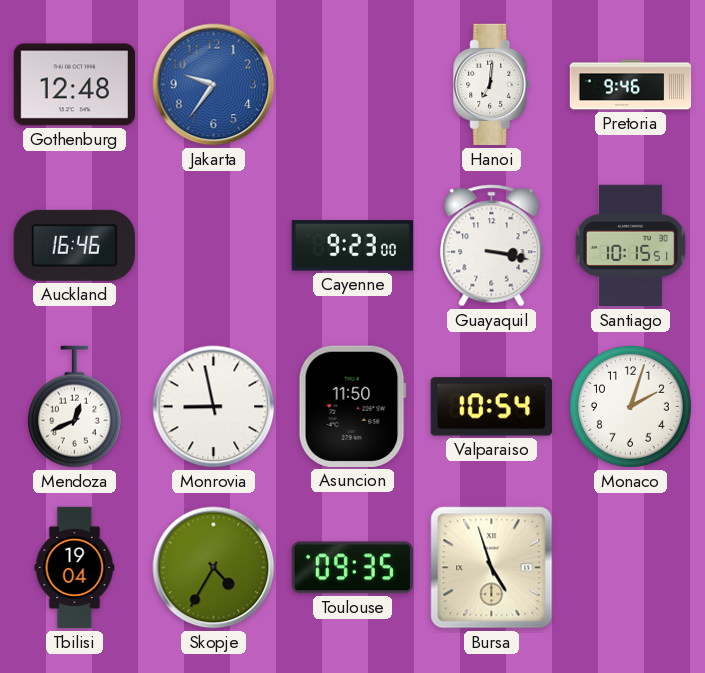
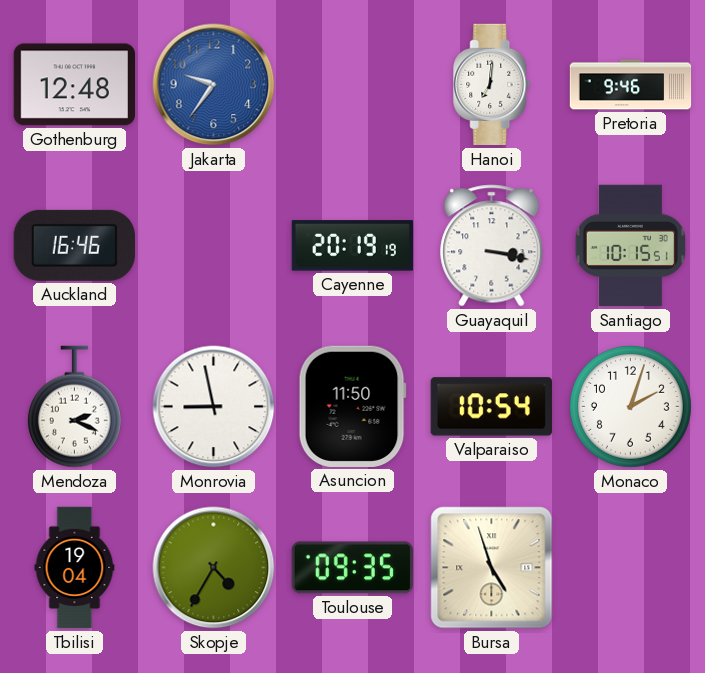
Cayenne: 9:23 -> 20:19 (352, 246)
Mendoza: 12:41 -> 2:19 (74, 407)
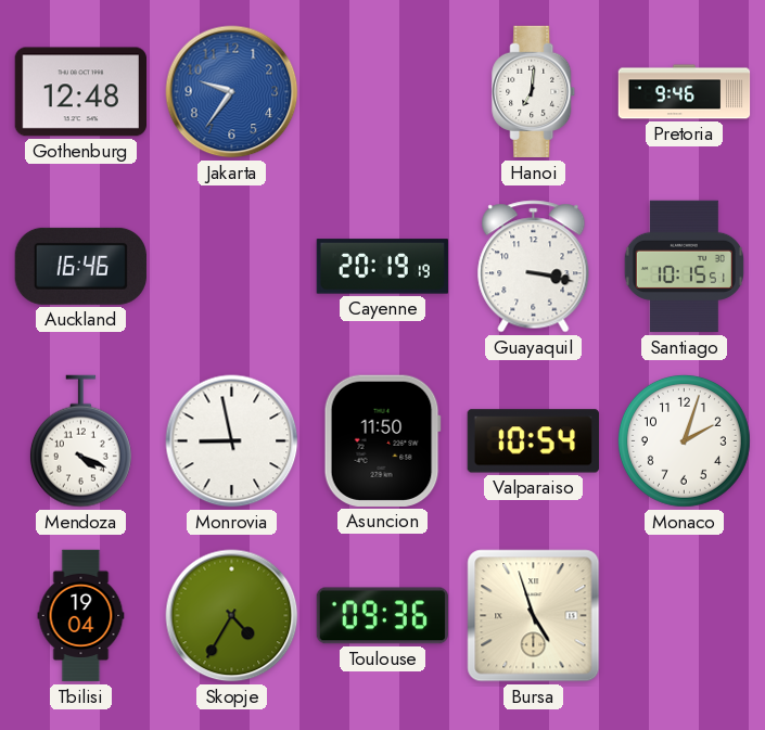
Mendoza: 2:19 -> 4:19 (80, 441)
Toulouse: 09:35 -> 09:36 (382, 616)
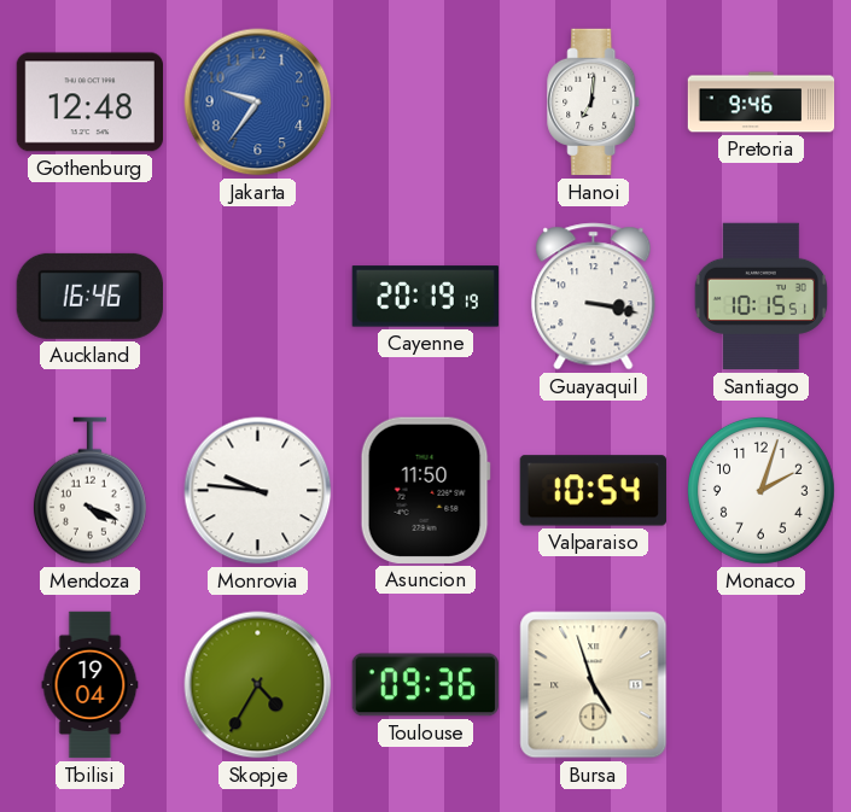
Monrovia: 8:58 -> 9:46 (258, 491)
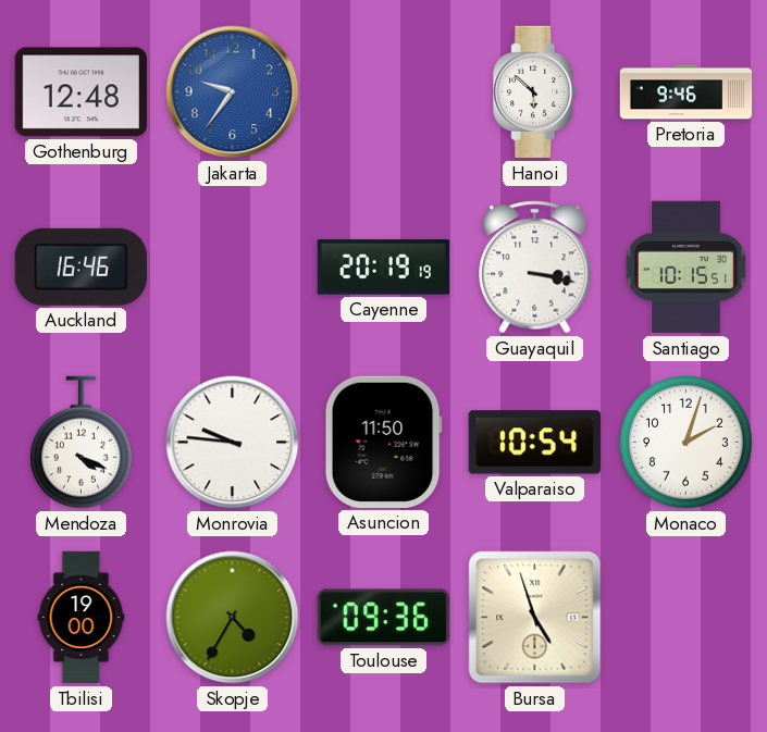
Hanoi: 7:01 -> 5:52 (535, 92)
Tbilisi: 19:04 -> 19:00 (82, 618)
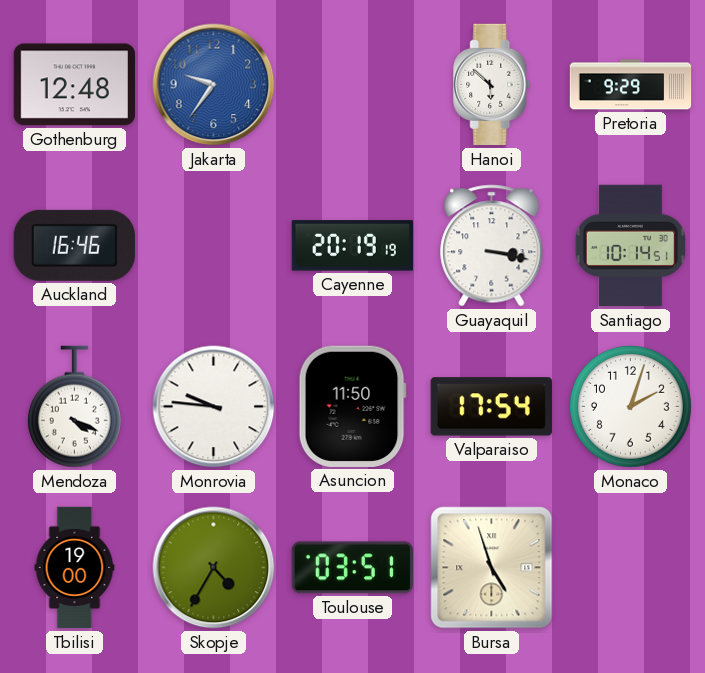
Pretoria: 9:46 -> 9:29 (631, 85)
Santiago: 10:15 -> 10:14 (630, 246)
Valparaiso: 10:54 -> 17:54 (491, 407)
Toulouse: 09:36 -> 03:51 (352, 568)
